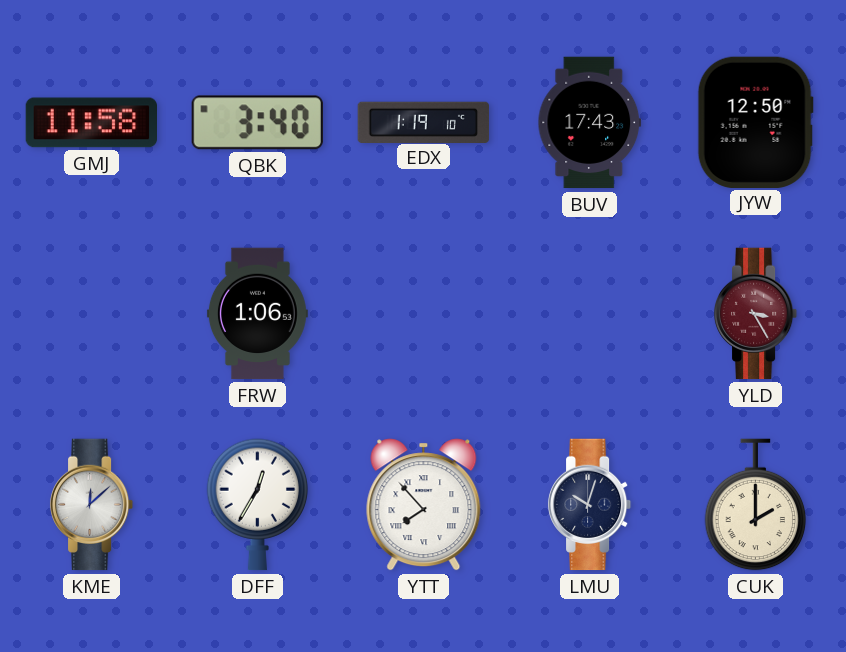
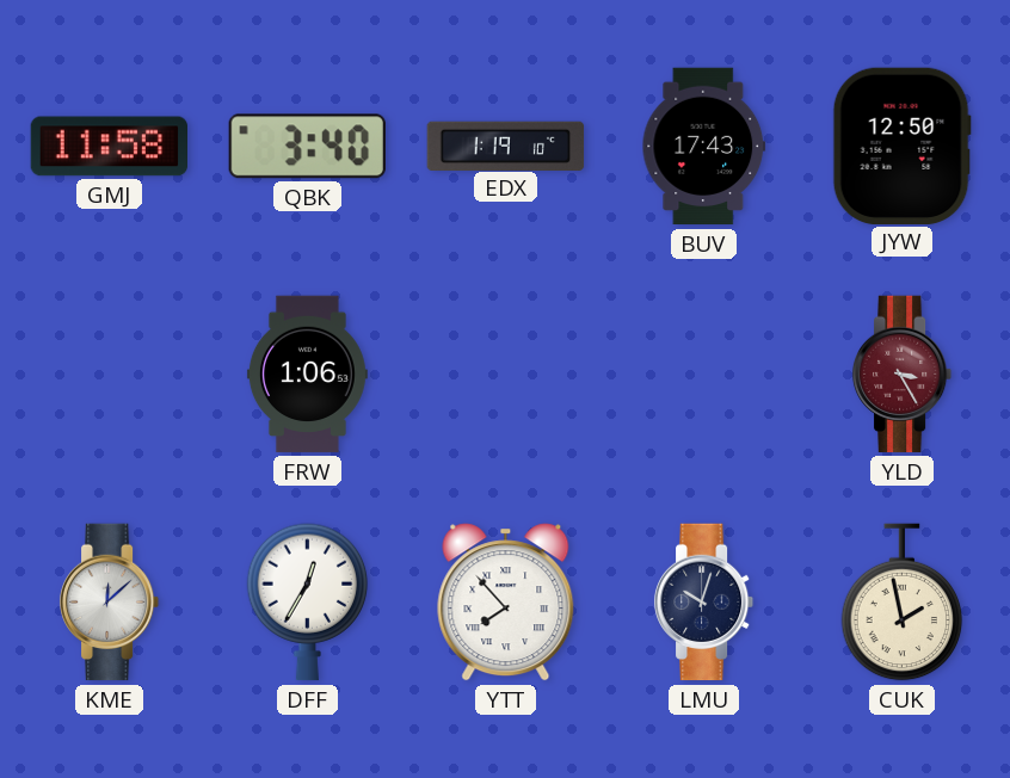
CUK: 2:00 -> 1:58 (903, 603)
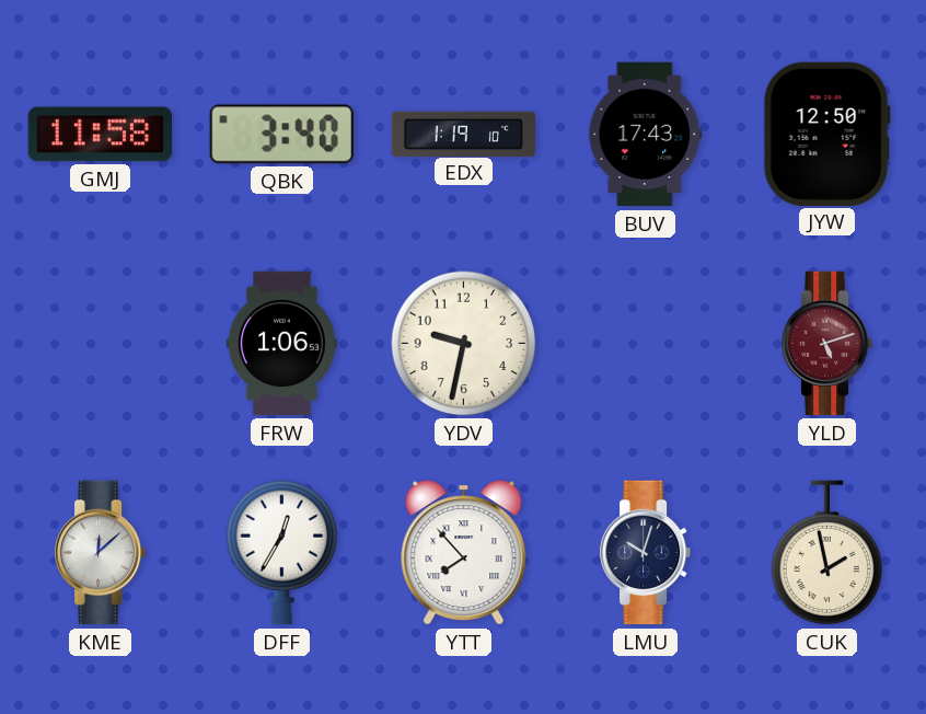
YDV: none -> 9:32 (464, 344)
YLD: 3:25 -> 5:12 (827, 344)
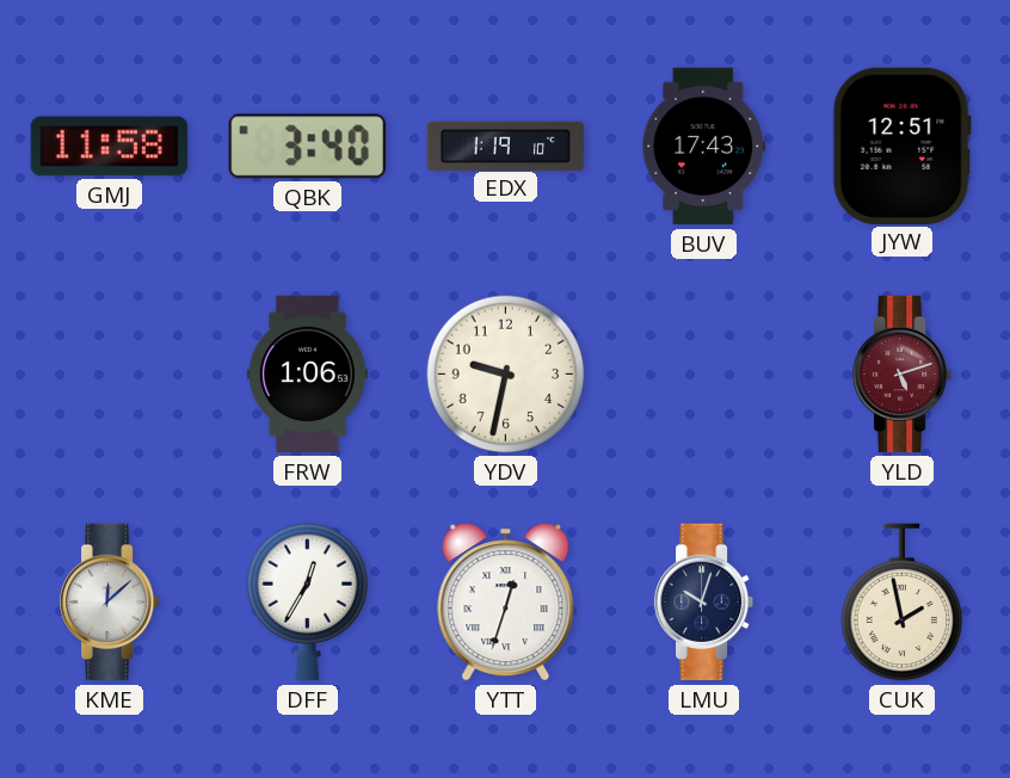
JYW: 12:50 -> 12:51 (901, 146)
YTT: 7:53 -> 12:33 (506, 603)
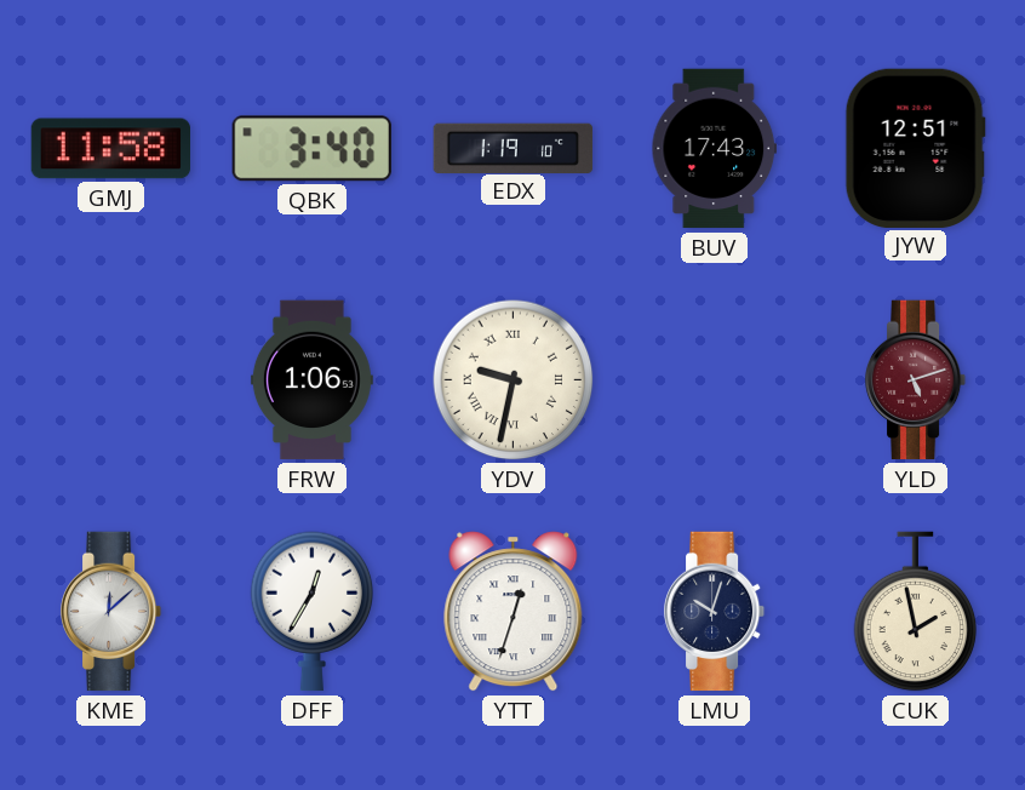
YDV numerals: Arabic -> Roman (514, 380)
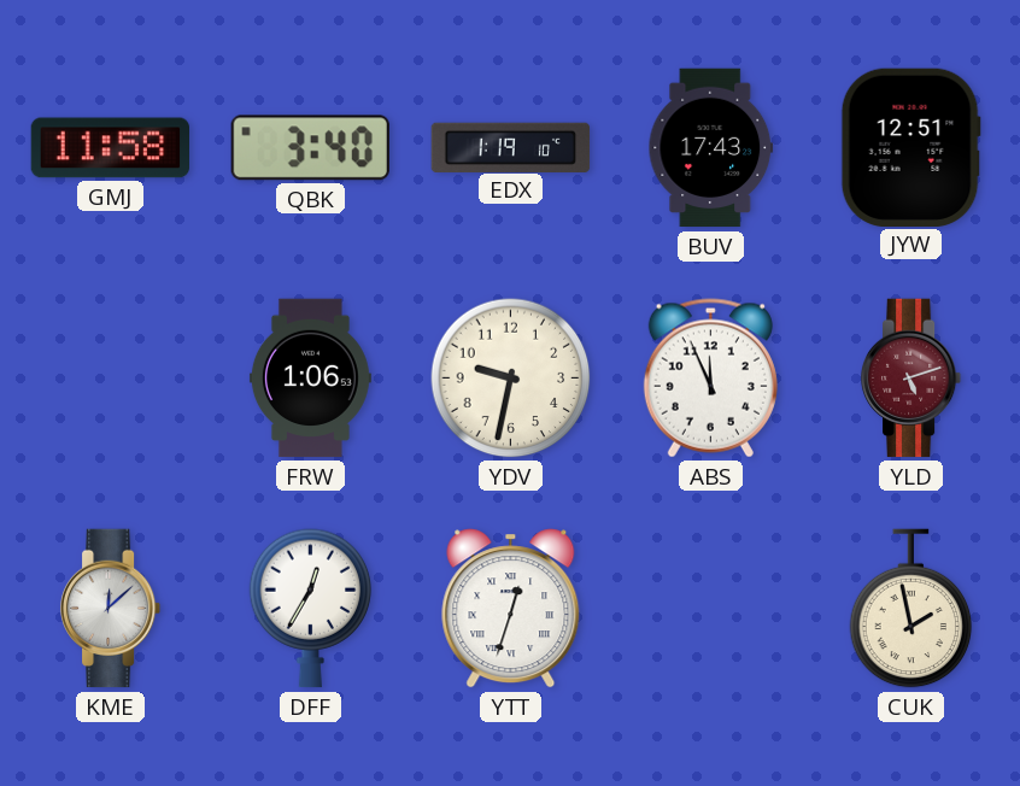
YDV numerals: Roman -> Arabic (511, 379)
ABS: none -> 11:56 (710, 379)
LMU: 10:03 -> none (715, 612)
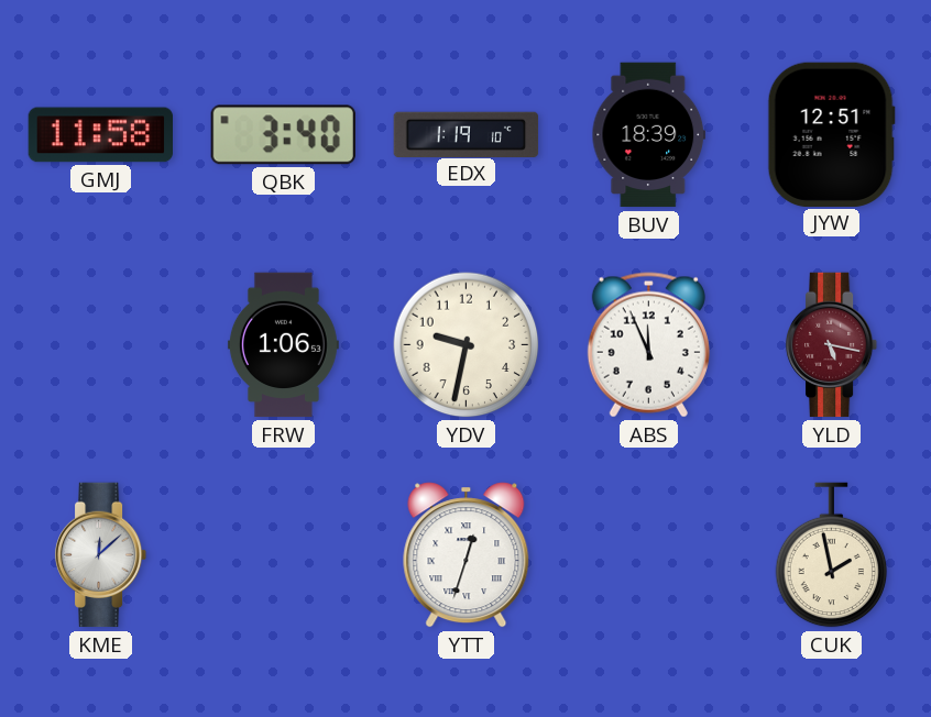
BUV: 17:43 -> 18:39 (649, 135)
YLD: 5:12 -> 5:17 (832, 345)
DFF: 12:35 -> none (311, 609)
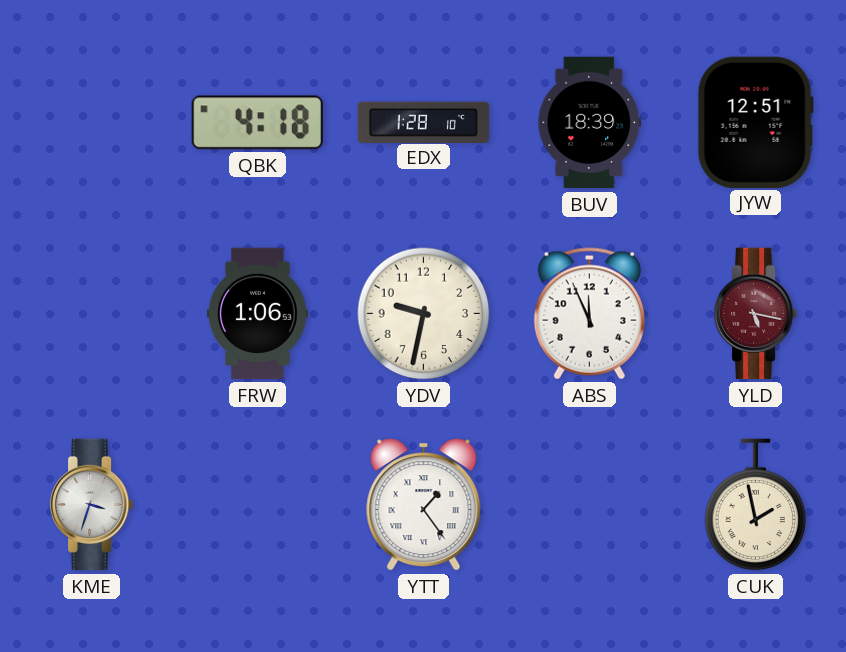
GMJ: 11:58 -> none (101, 135)
QBK: 3:40 -> 4:18 (257, 123)
EDX: 1:19 -> 1:28 (424, 122)
KME: 12:08 -> 3:33 (92, 505)
YTT: 12:33 -> 1:24 (424, 505)
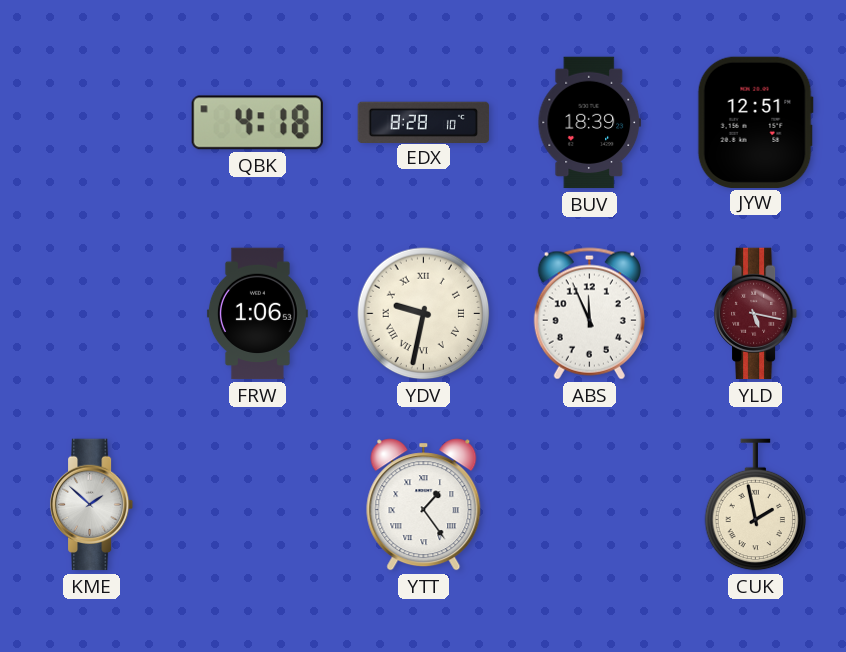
EDX: 1:28 -> 8:28 (424, 122)
YDV numerals: Arabic -> Roman (424, 314)
KME: 3:33 -> 1:52 (92, 505)
